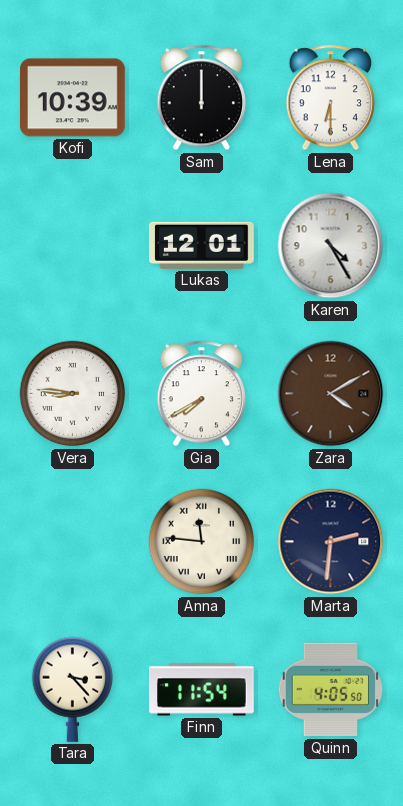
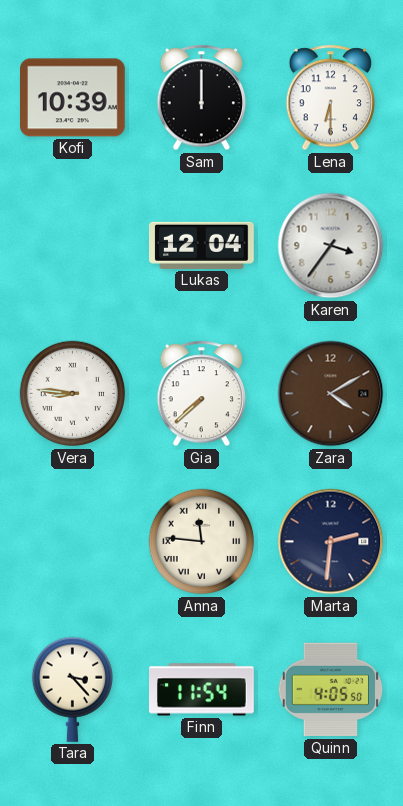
Lukas: 12:01 -> 12:04 (202, 245)
Karen: 4:25 -> 3:36 (331, 246)
Gia: 7:40 -> 7:38 (202, 394)
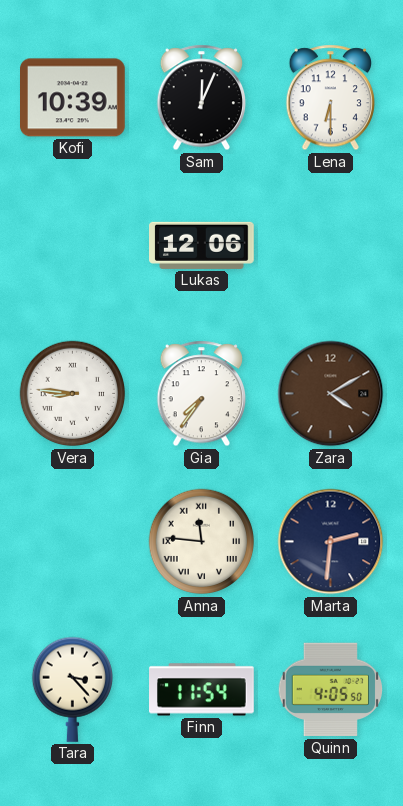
Sam: 12:00 -> 12:04 (202, 98)
Lukas: 12:04 -> 12:06 (202, 245)
Karen: 3:36 -> none (331, 246)
Gia: 7:38 -> 7:36 (202, 394)
